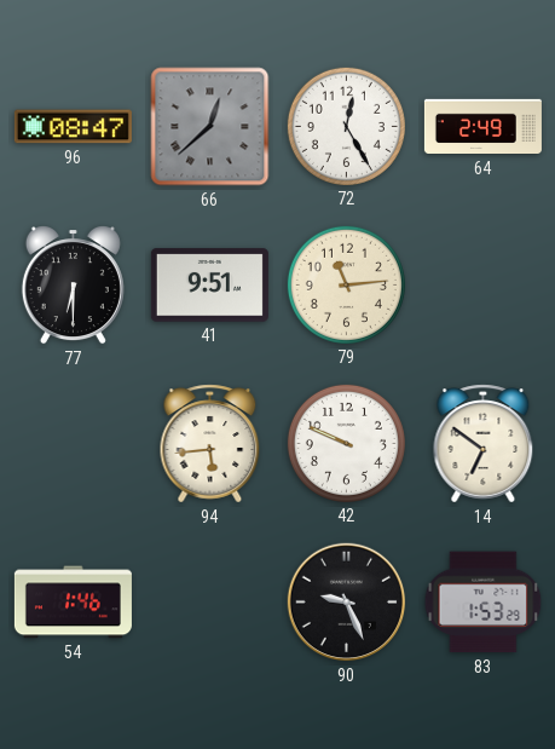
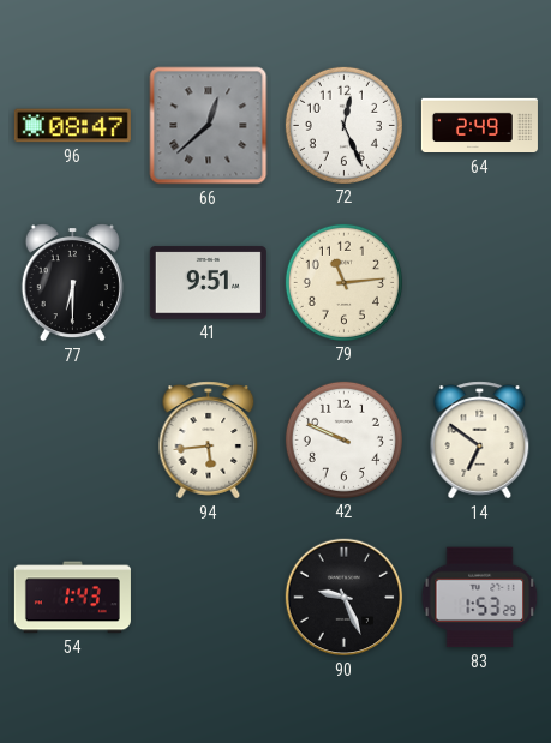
72: 12:25 -> 12:26 (343, 125)
54: 1:46 -> 1:43 (72, 598)
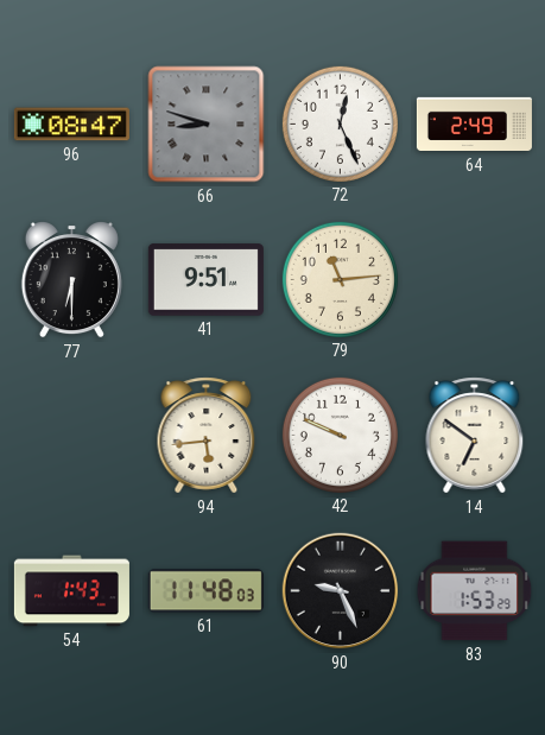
66: 12:38 -> 8:48 (207, 125)
61: none -> 11:48 (205, 591)
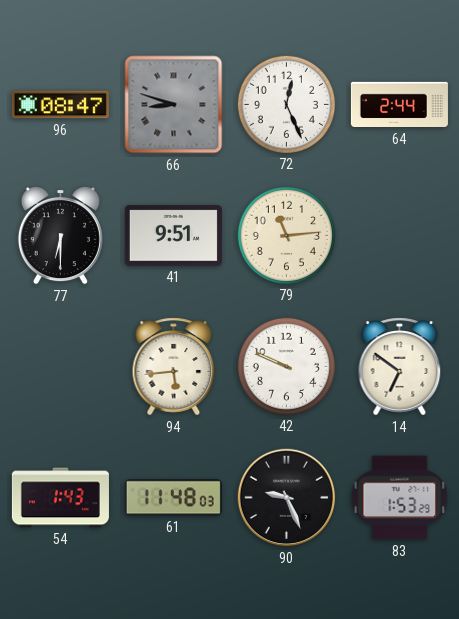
64: 2:49 -> 2:44 (399, 105)
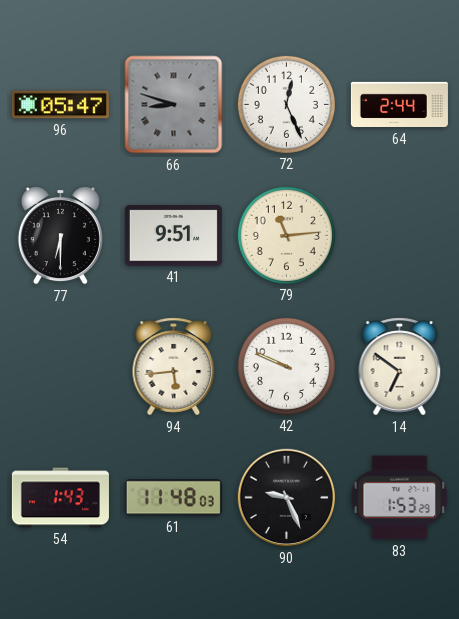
96: 08:47 -> 05:47 (60, 105)
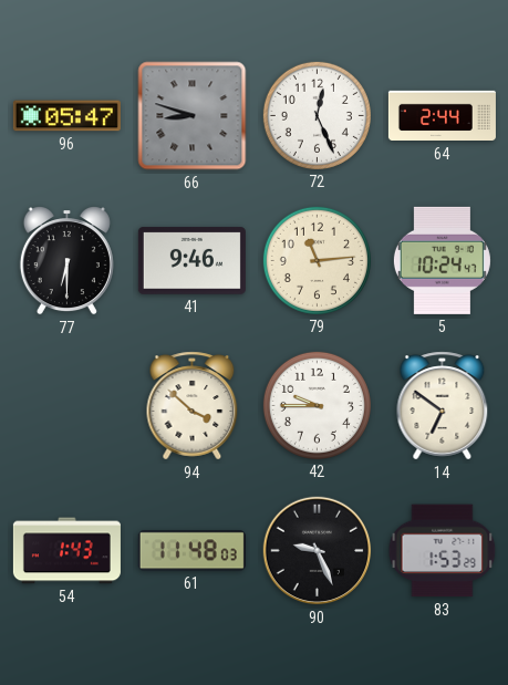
41: 9:51 -> 9:46 (191, 261)
5: none -> 10:24 (442, 260)
94: 5:44 -> 3:52 (193, 406)
42: 9:49 -> 9:45 (317, 405)
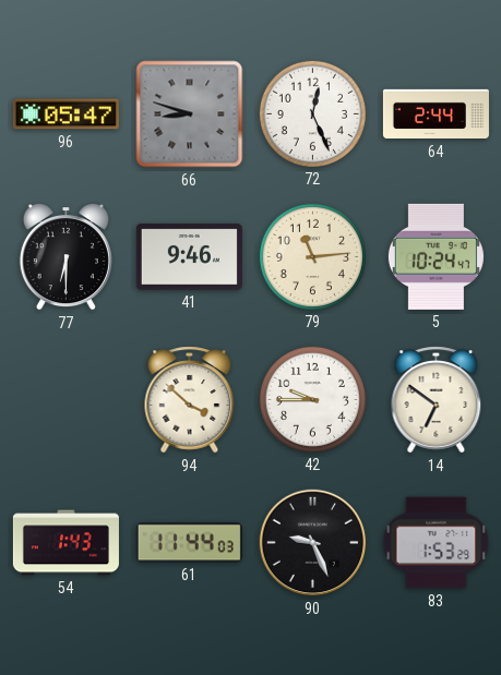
61: 11:48 -> 11:44 (189, 543)
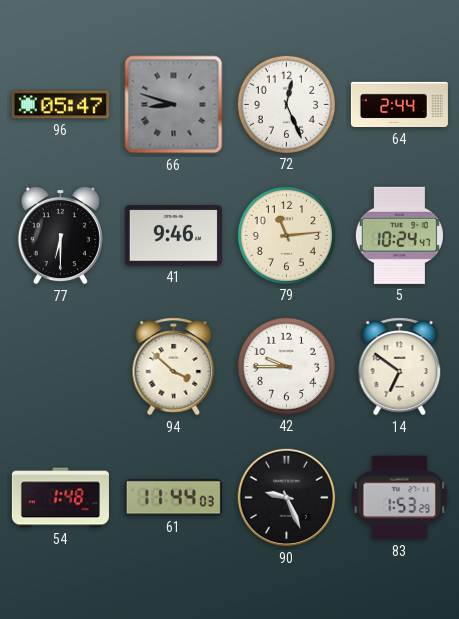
54: 1:43 -> 1:48 (60, 498)
